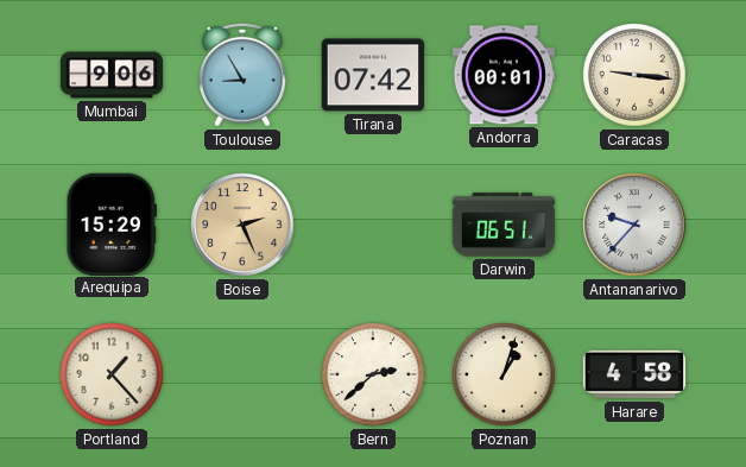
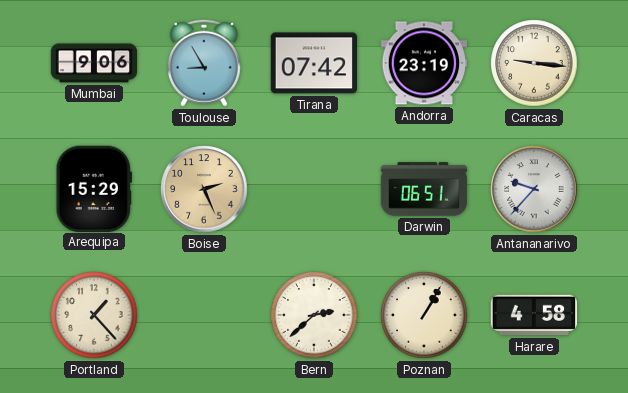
Andorra: 00:01 -> 23:19 (424, 63)
Poznan: 1:03 -> 1:05 (424, 315)
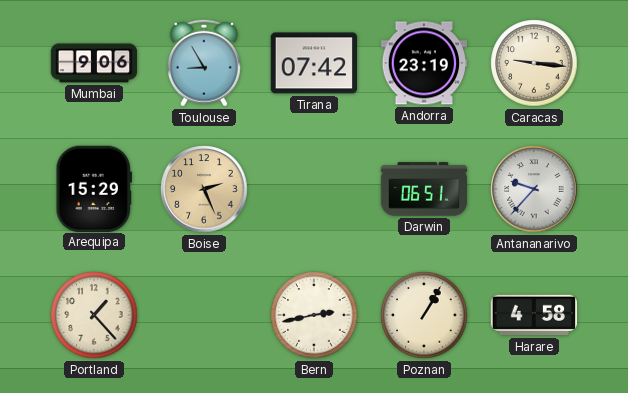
Bern: 2:38 -> 2:43 (314, 315)
